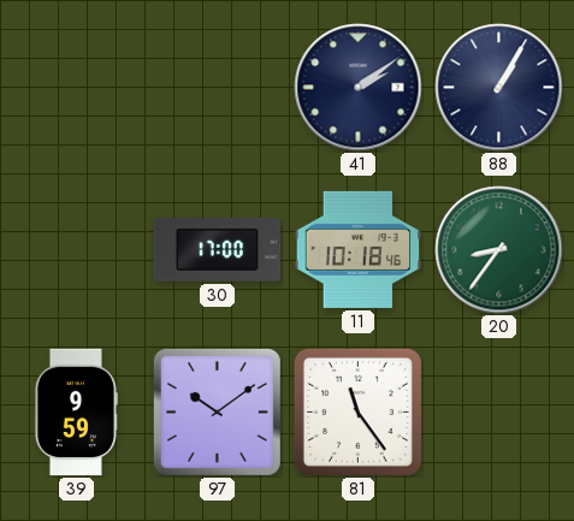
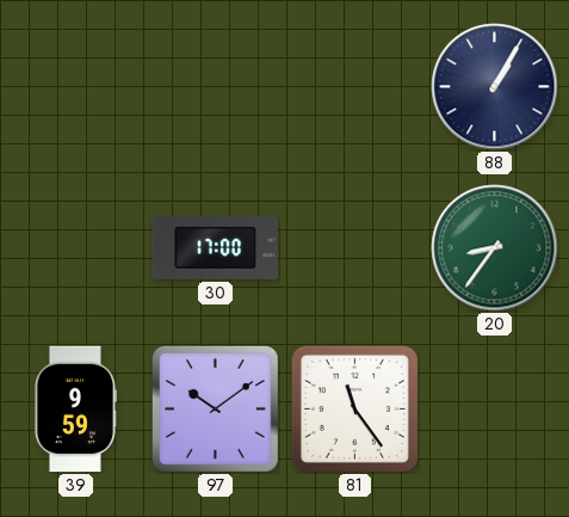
41: 2:09 -> none (359, 88)
11: 10:18 -> none (359, 249)
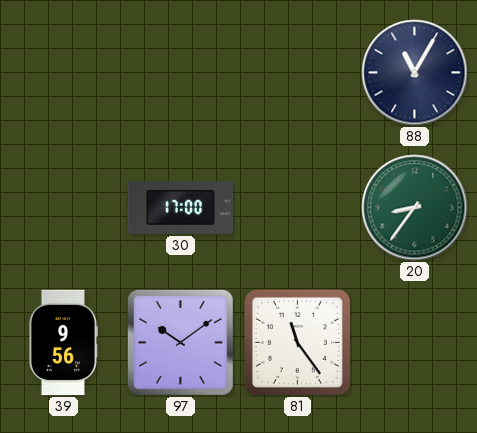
88: 1:05 -> 11:05 (415, 73)
39: 9:59 -> 9:56 (63, 343)
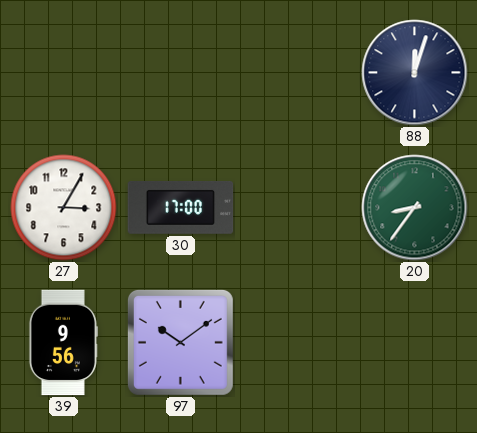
88: 11:05 -> 12:03 (415, 73)
27: none -> 3:05 (64, 208)
81: 11:24 -> none (297, 342)
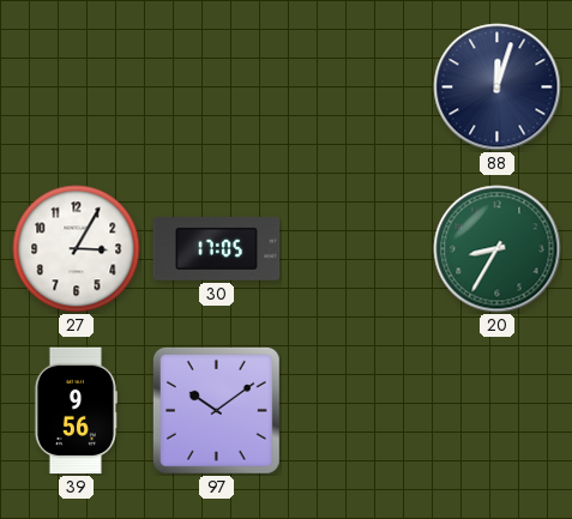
30: 17:00 -> 17:05 (217, 248)
20: 8:36 -> 8:35 (498, 249)
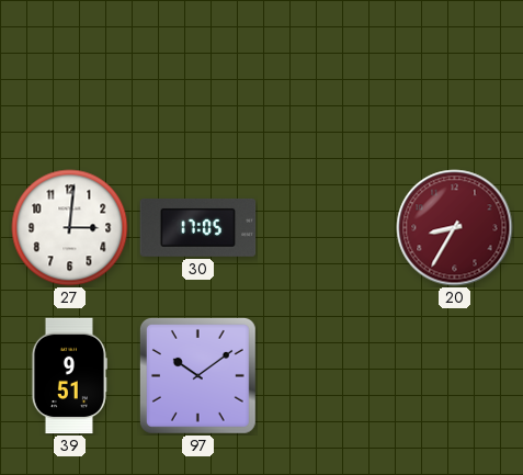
88: 12:03 -> none (498, 87)
27: 3:05 -> 3:01 (70, 228)
20 dial: green -> burgundy (455, 228)
39: 9:56 -> 9:51 (69, 376)
